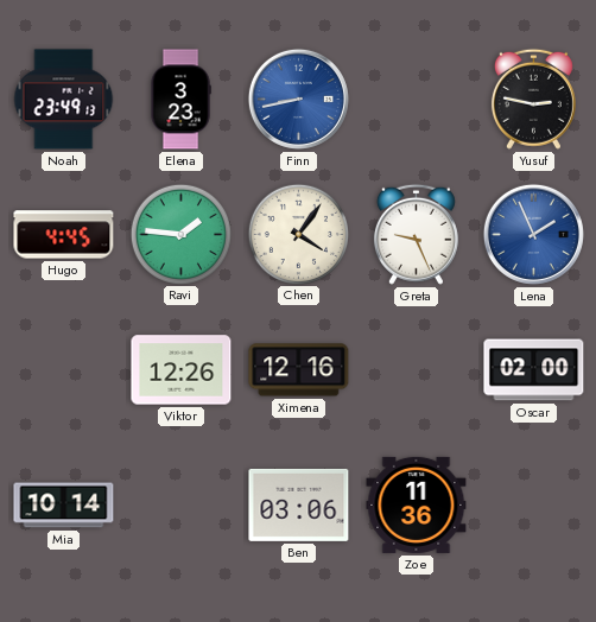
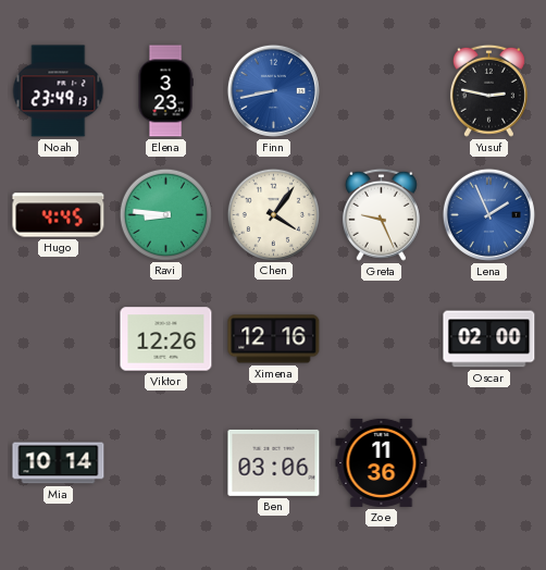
Ravi: 1:46 -> 8:46 (165, 214)
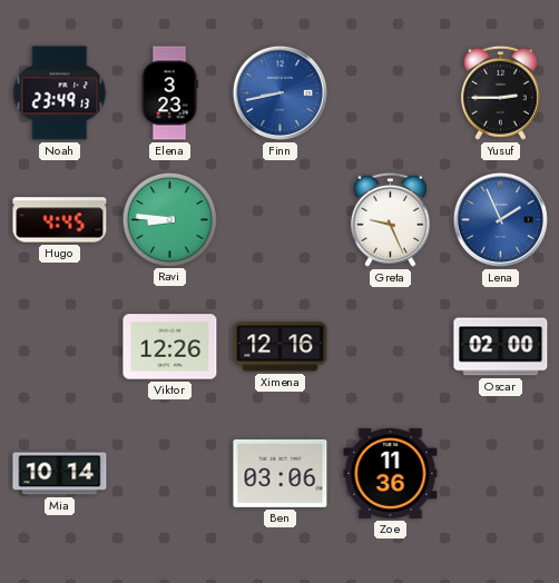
Yusuf: 2:47 -> 2:45 (500, 92)
Chen: 4:06 -> none (273, 214)
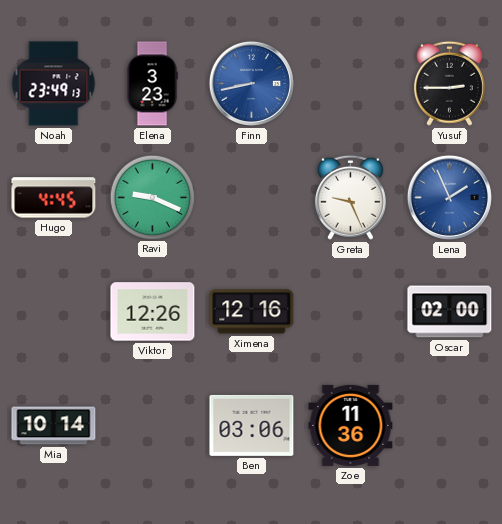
Ravi: 8:46 -> 9:19 (152, 197)
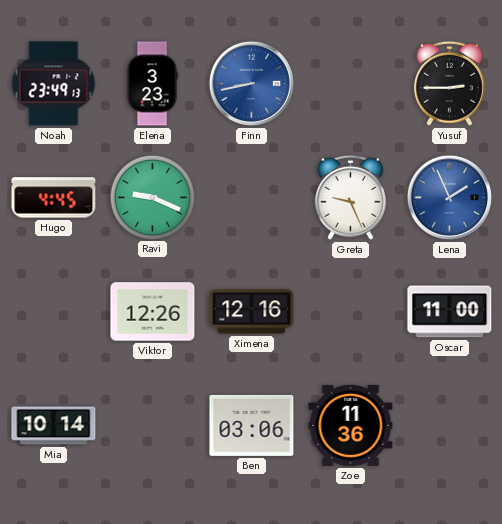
Oscar: 02:00 -> 11:00 (450, 312)
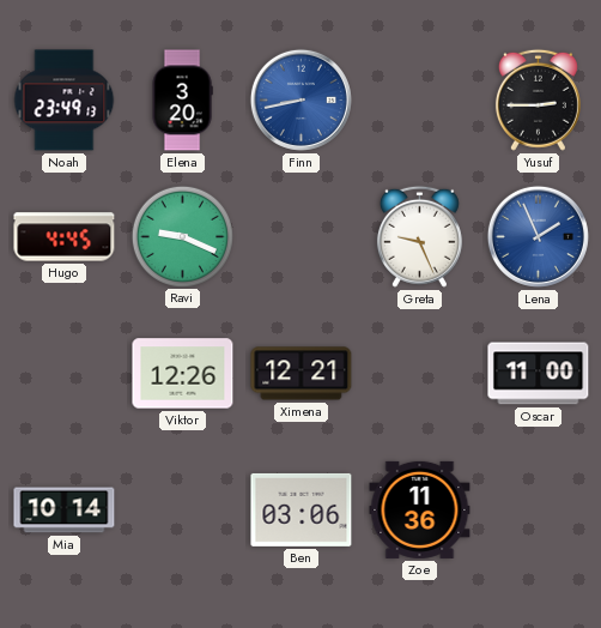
Elena: 3:23 -> 3:20 (182, 101)
Ximena: 12:16 -> 12:21 (302, 374)
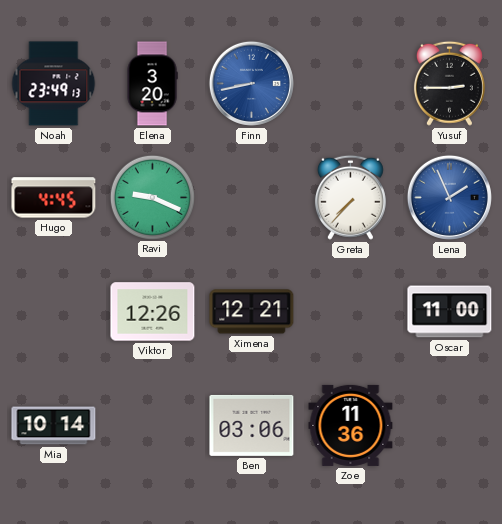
Greta: 9:26 -> 7:37 (350, 197)
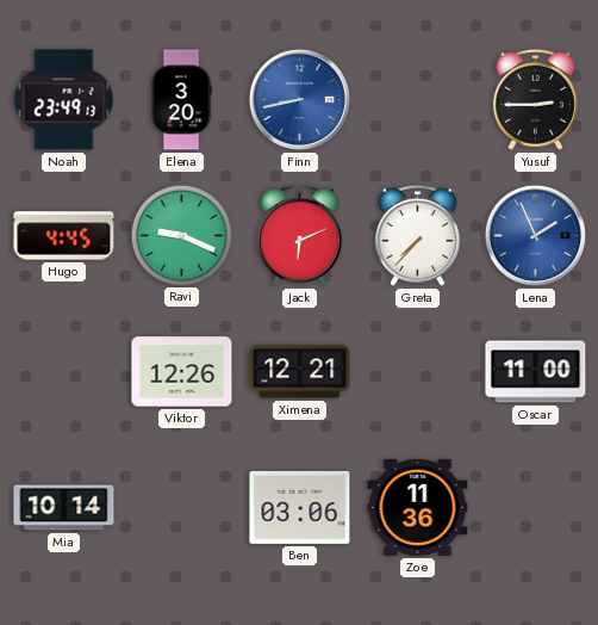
Jack: none -> 6:11 (299, 235)
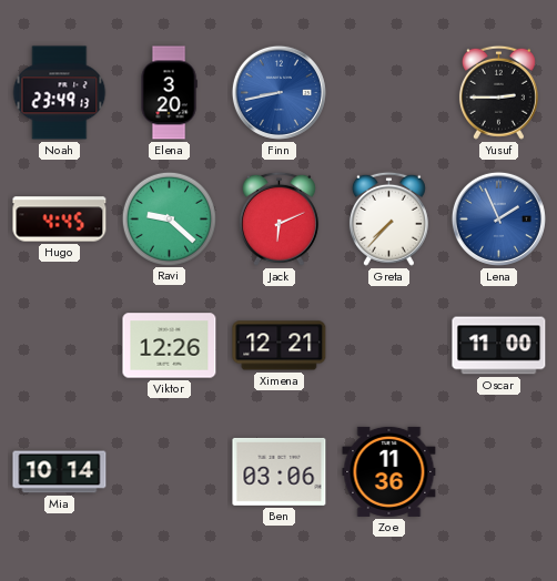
Ravi: 9:19 -> 9:22 (169, 218)
